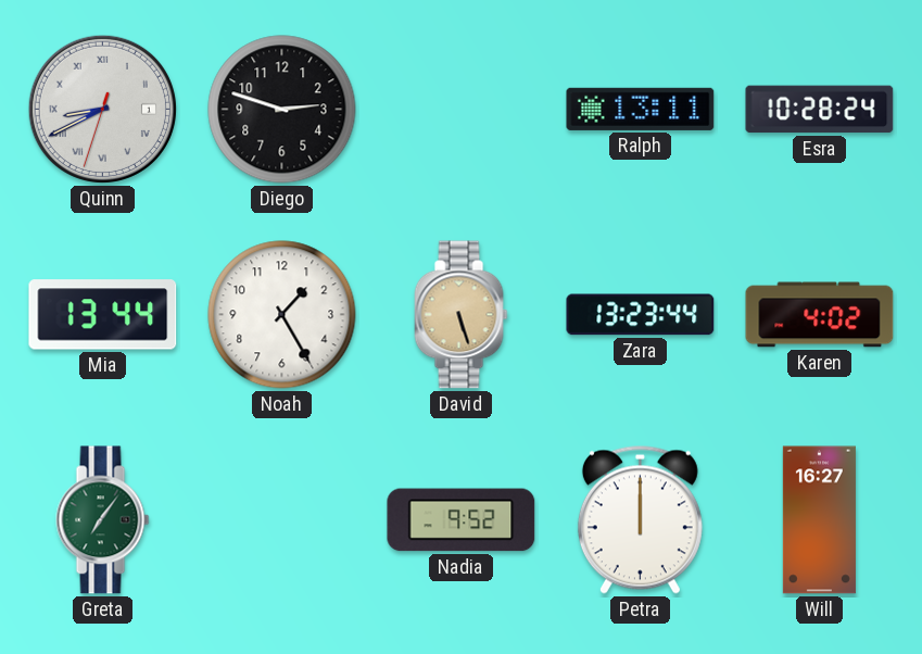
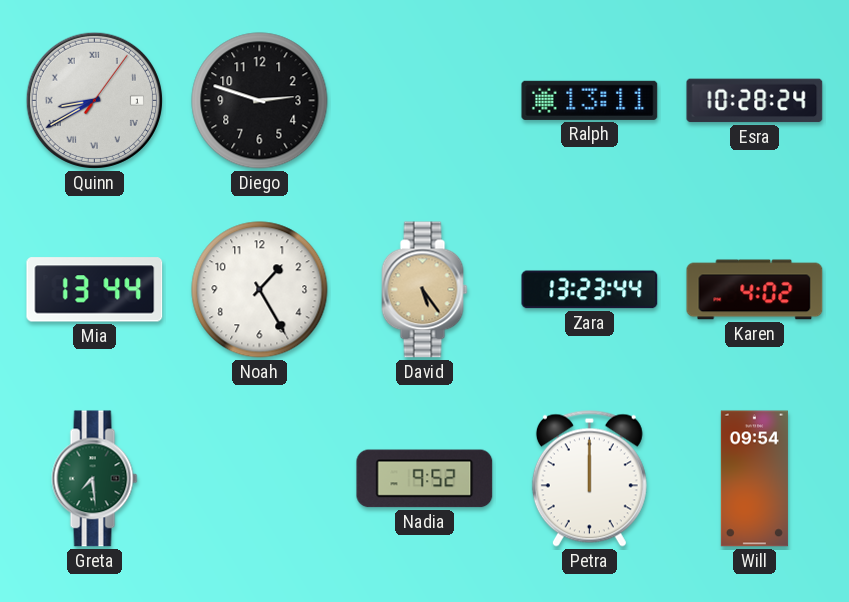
Quinn: 8:40:33 -> 8:40:06 (94, 100)
David: 5:27 -> 5:24 (425, 290)
Greta: 7:06 -> 7:29 (95, 479)
Will: 16:27 -> 09:54 (754, 479)
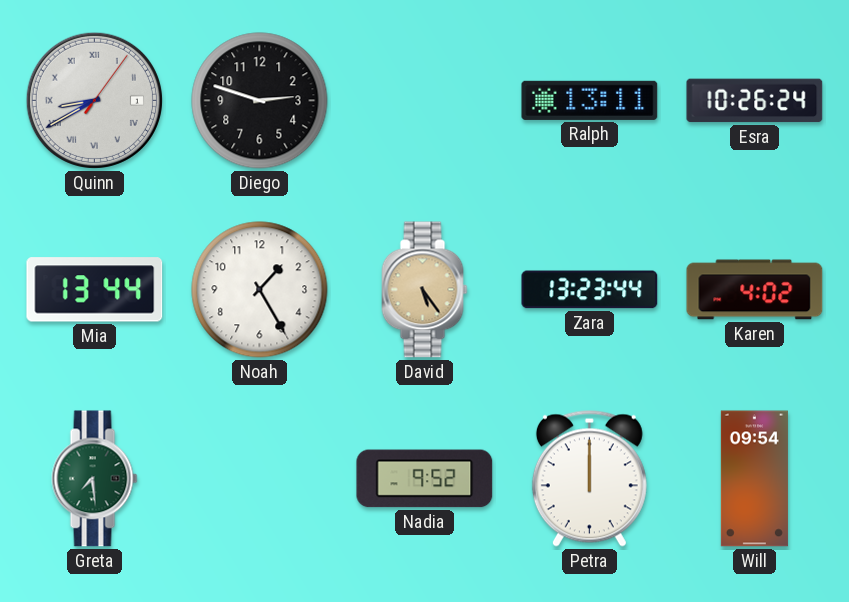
Esra: 10:28 -> 10:26 (755, 101)
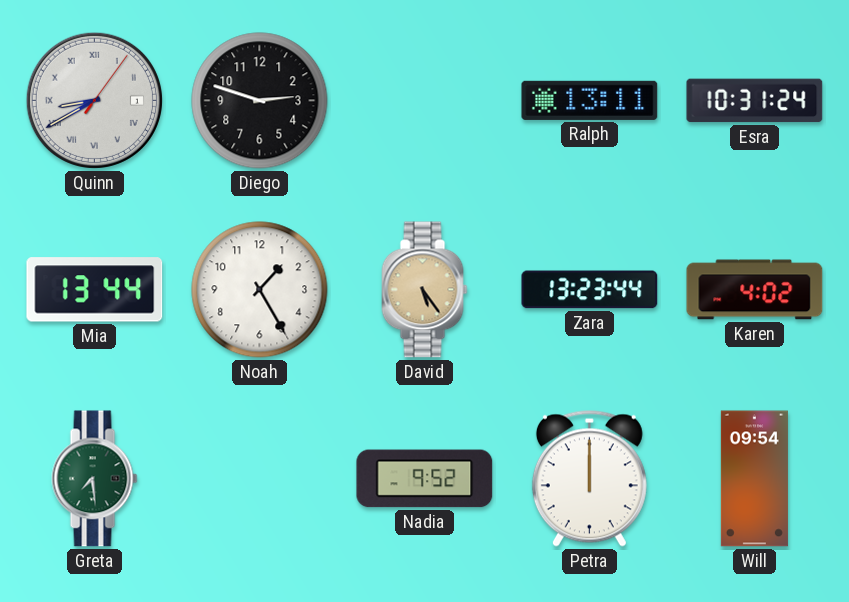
Esra: 10:26 -> 10:31 (755, 101)
